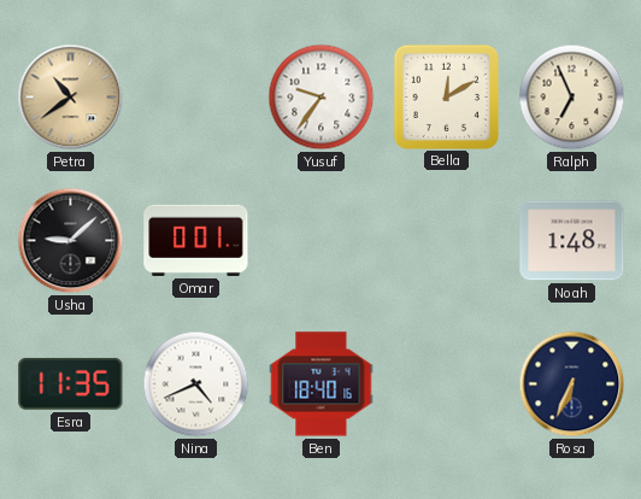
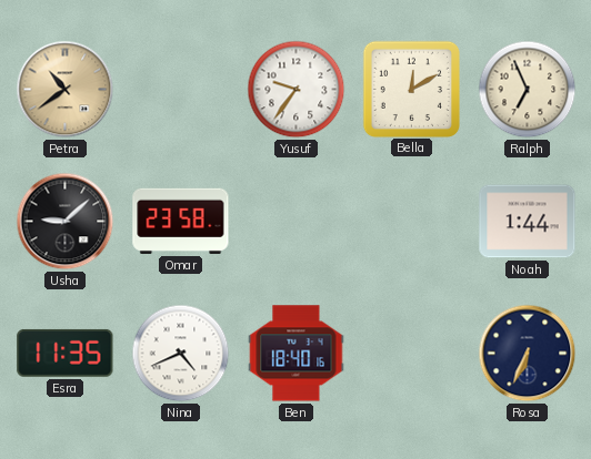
Omar: 0:01 -> 23:58 (181, 221)
Noah: 1:48 -> 1:44 (528, 222)
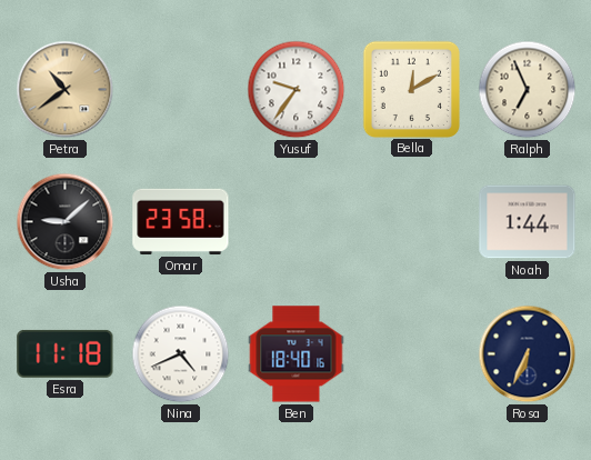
Esra: 11:35 -> 11:18 (66, 353)
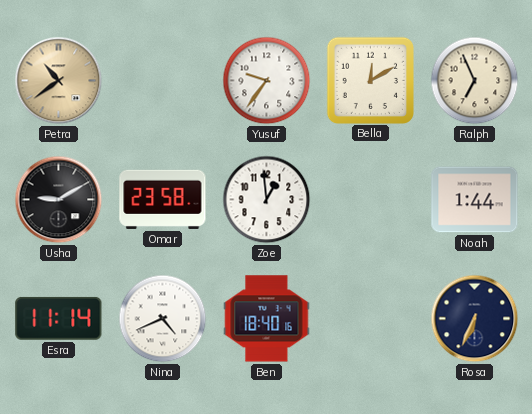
Usha: 9:08 -> 9:10 (59, 200)
Zoe: none -> 12:59 (267, 200)
Esra: 11:18 -> 11:14 (59, 318)
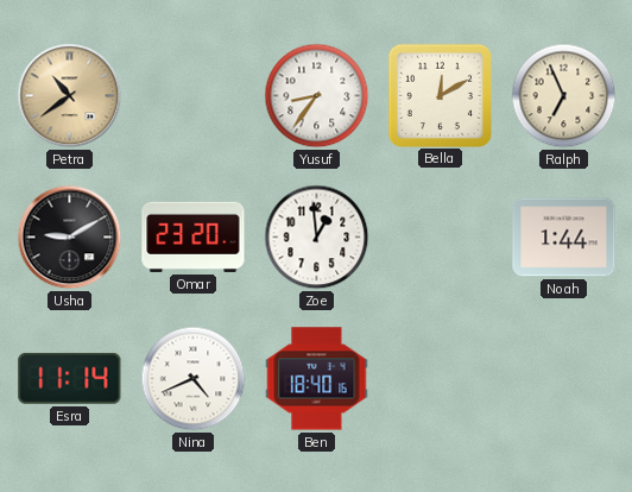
Yusuf: 9:36 -> 8:36 (317, 96)
Omar: 23:58 -> 23:20 (194, 236)
Rosa: 6:34 -> none (475, 319)
